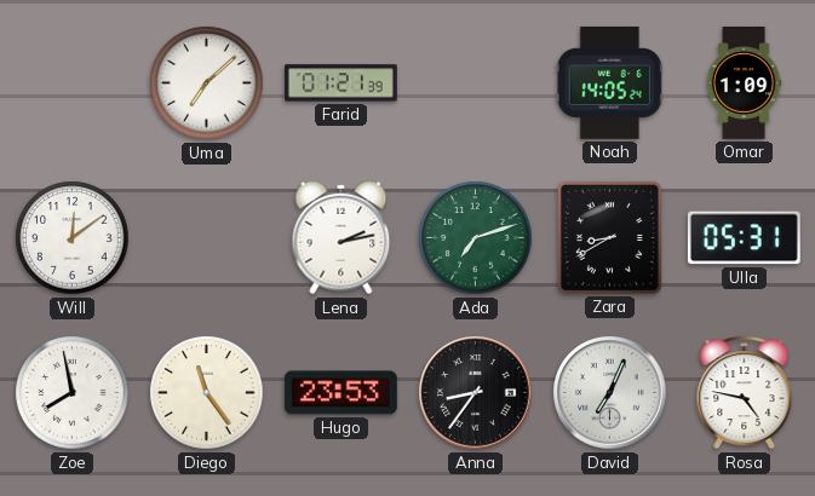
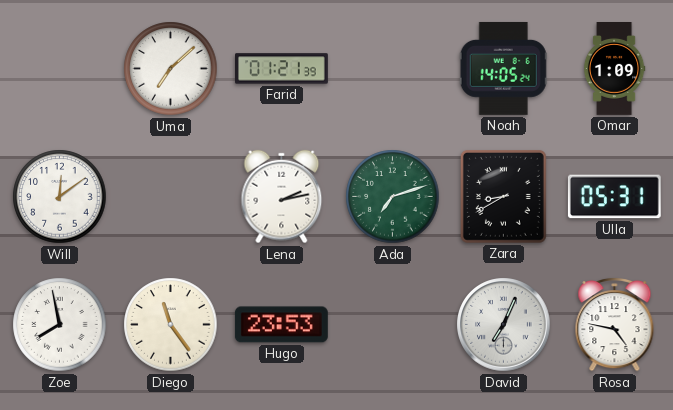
Anna: 8:36 -> none (476, 393)
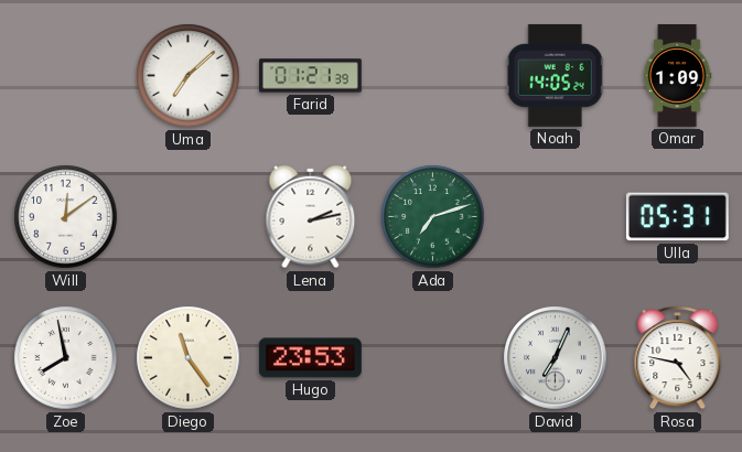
Zara: 8:40 -> none (503, 196)
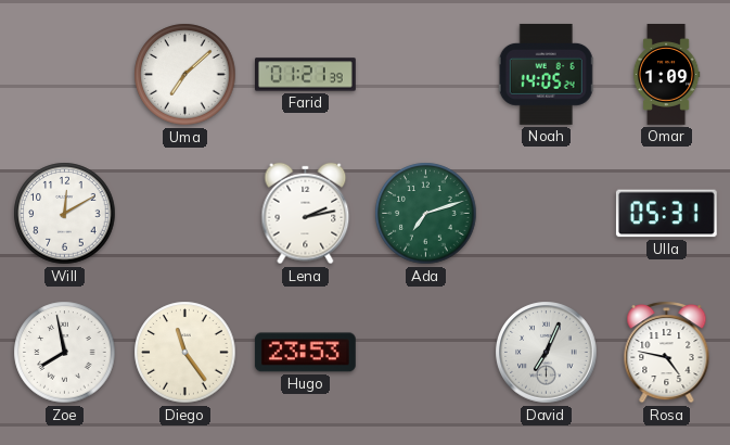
Will: 12:09 -> 12:10 (65, 214)
